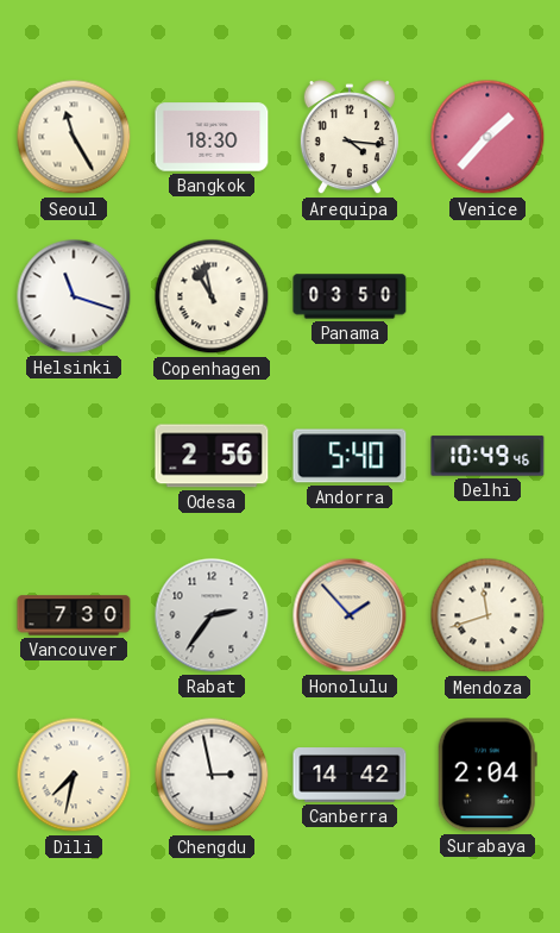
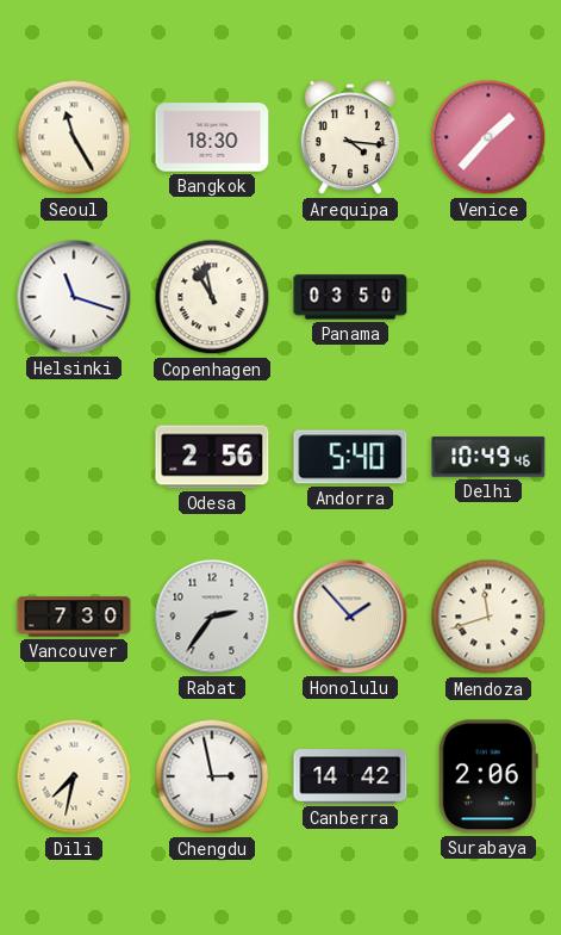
Surabaya: 2:04 -> 2:06 (488, 776)
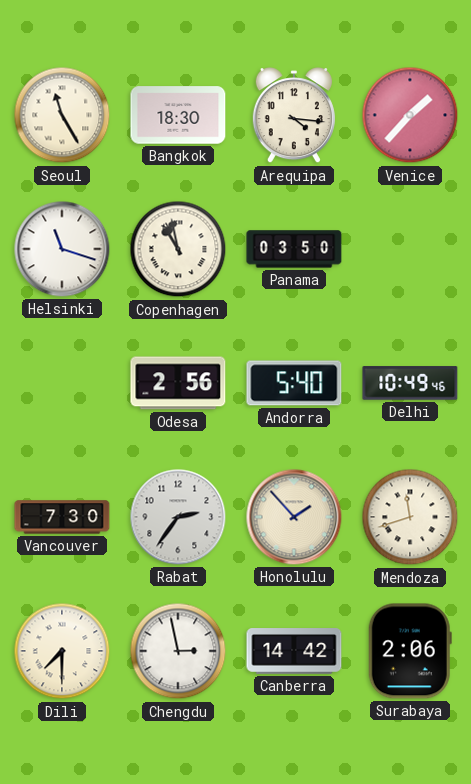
Dili: 7:32 -> 7:30 (62, 651)
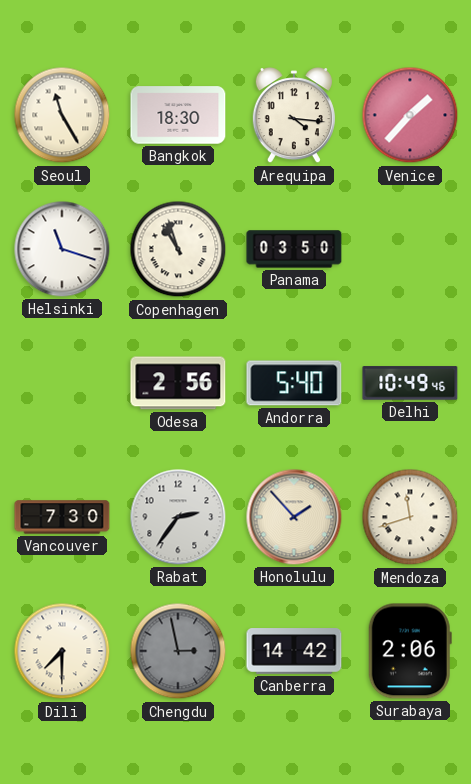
Copenhagen: 10:58 -> 10:57 (178, 249)
Chengdu dial: white -> grey (178, 651)
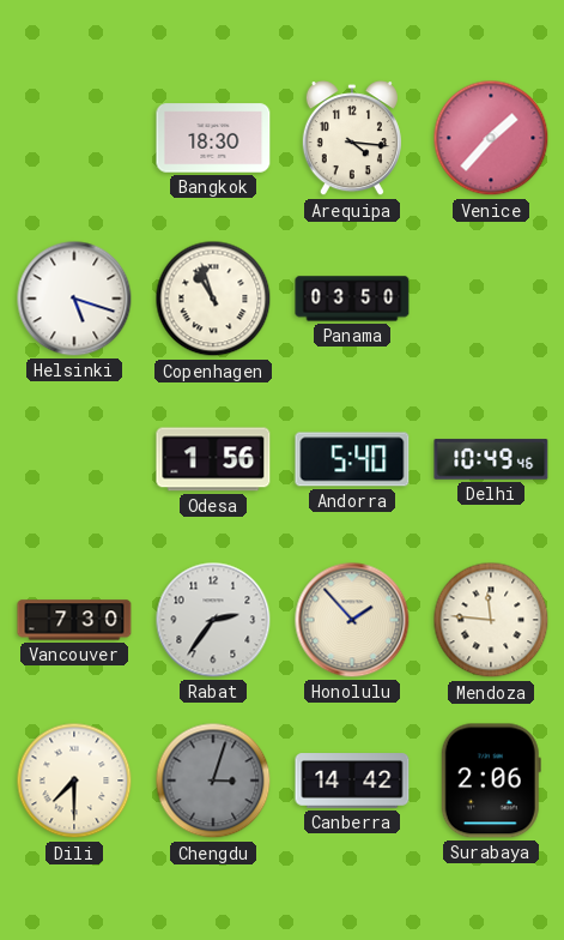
Seoul: 11:25 -> none (62, 115)
Helsinki: 11:18 -> 5:18 (74, 299)
Odesa: 2:56 -> 1:56 (213, 459)
Mendoza: 11:42 -> 11:46 (491, 620)
Chengdu: 2:58 -> 3:03 (213, 781)
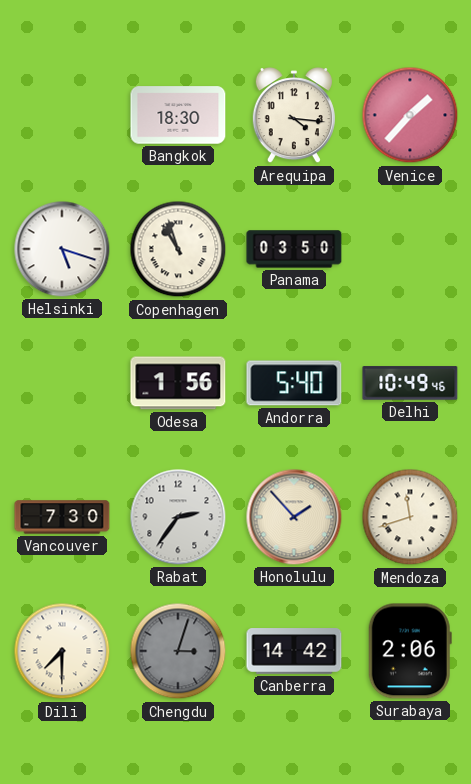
Mendoza: 11:46 -> 11:42 (410, 517)
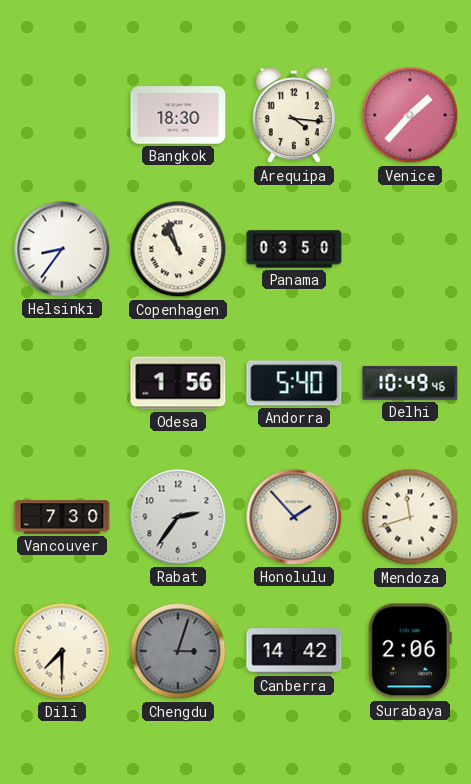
Helsinki: 5:18 -> 8:36 (62, 249)
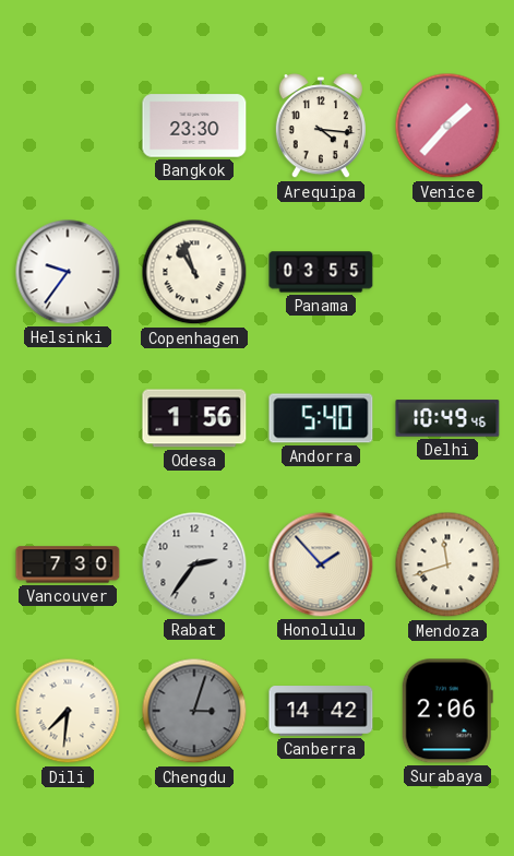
Bangkok: 18:30 -> 23:30 (194, 126)
Helsinki: 8:36 -> 9:36 (68, 272)
Panama: 03:50 -> 03:55 (321, 272)
Dili: 7:30 -> 7:31 (68, 711)
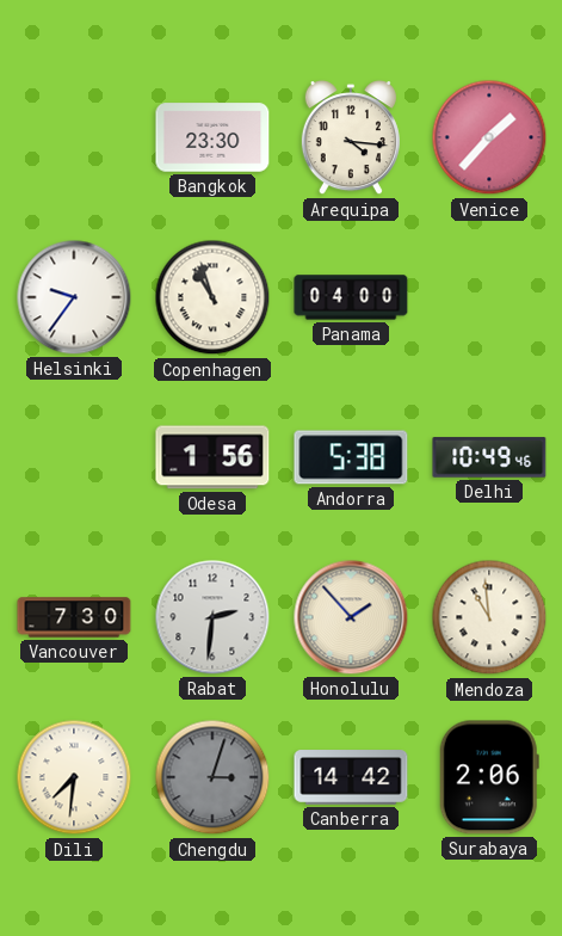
Panama: 03:55 -> 04:00 (351, 297)
Andorra: 5:40 -> 5:38 (351, 457)
Rabat: 2:36 -> 2:31 (212, 617)
Mendoza: 11:42 -> 10:59 (489, 617)
